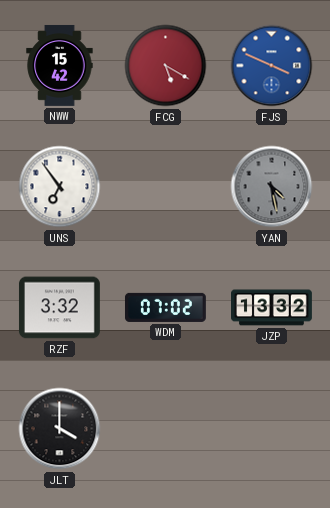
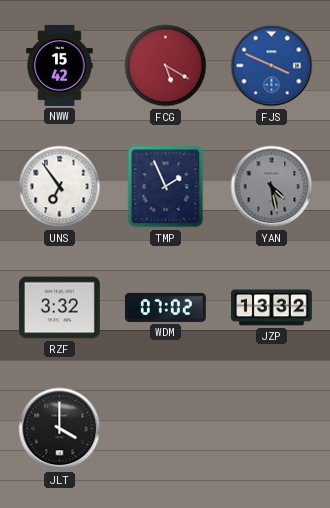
TMP: none -> 1:56 (166, 187)
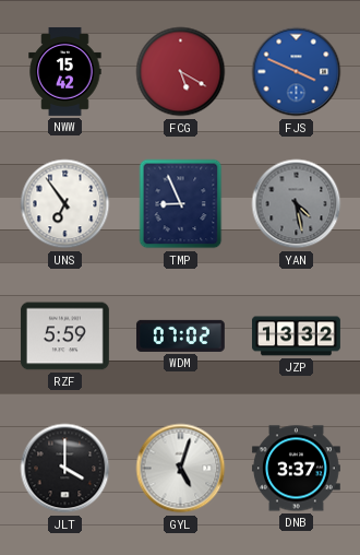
TMP: 1:56 -> 8:56 (181, 204)
RZF: 3:32 -> 5:59 (64, 336)
GYL: none -> 5:03 (181, 469)
DNB: none -> 3:37 (296, 469)
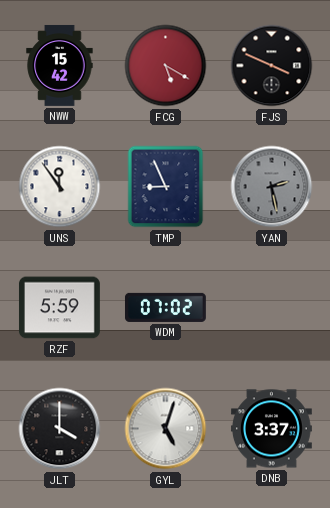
FJS dial: blue -> black (272, 66)
UNS: 6:54 -> 11:54 (60, 187)
YAN: 4:28 -> 2:28 (272, 187)
JZP: 13:32 -> none (297, 336)
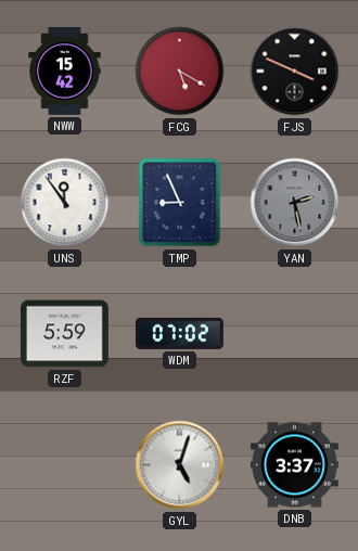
JLT: 4:00 -> none (60, 429)
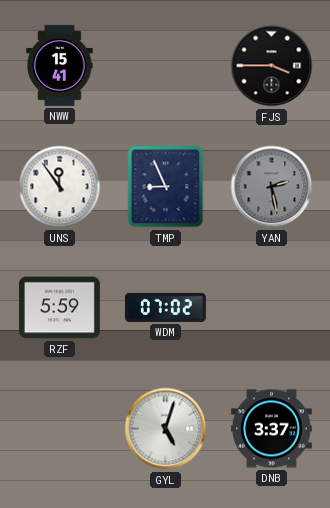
NWW: 15:42 -> 15:41 (60, 65)
FCG: 5:20 -> none (180, 72)
FJS: 3:49 -> 3:45 (272, 66)
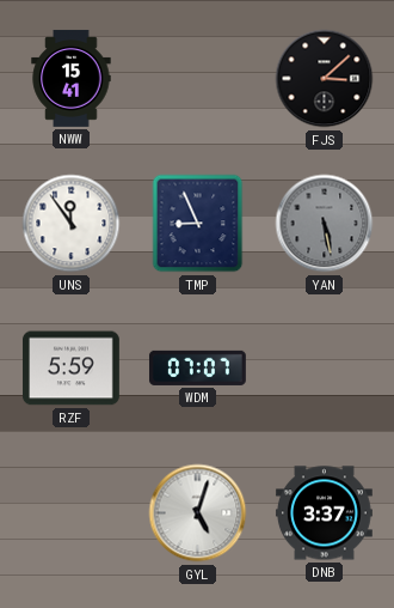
FJS: 3:45 -> 3:08 (325, 79)
YAN: 2:28 -> 5:28 (325, 224)
WDM: 07:02 -> 07:07 (197, 367)
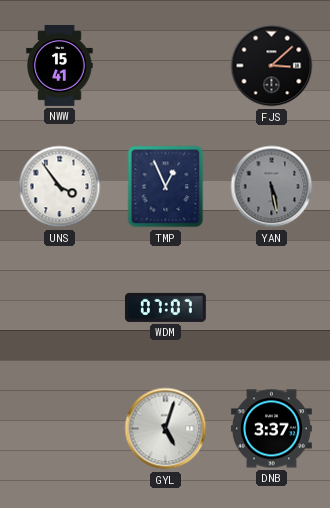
UNS: 11:54 -> 3:54 (60, 187)
TMP: 8:56 -> 12:56 (166, 187)
RZF: 5:59 -> none (70, 369)
